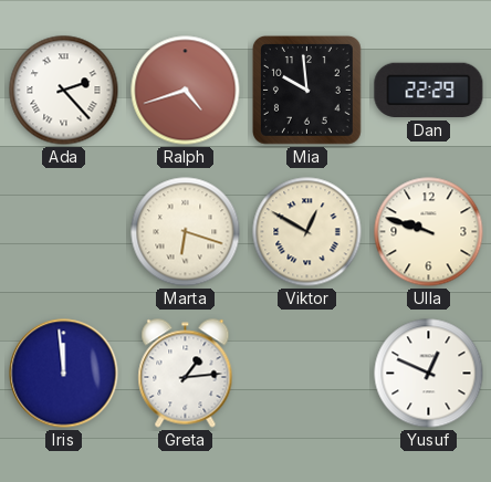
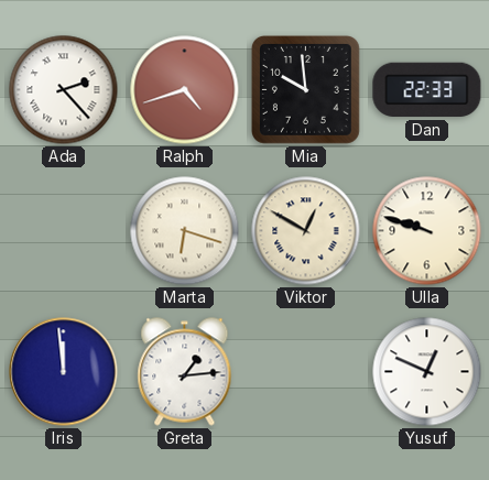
Dan: 22:29 -> 22:33 (427, 90)
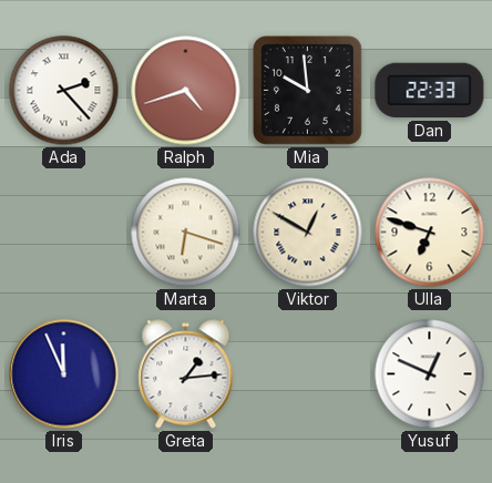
Ulla: 9:48 -> 6:48 (430, 233)
Iris: 11:59 -> 11:56 (64, 374)
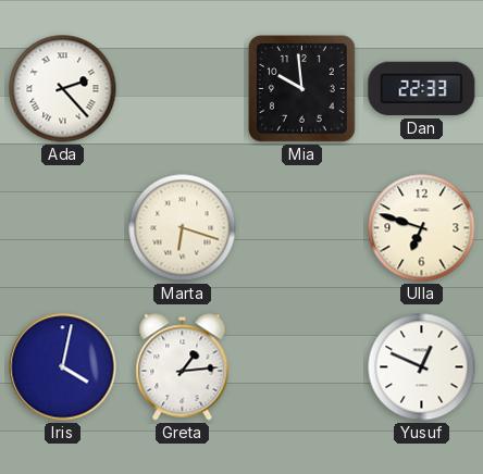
Ralph: 4:42 -> none (186, 91)
Viktor: 12:50 -> none (308, 233)
Iris: 11:56 -> 4:02 (63, 367)
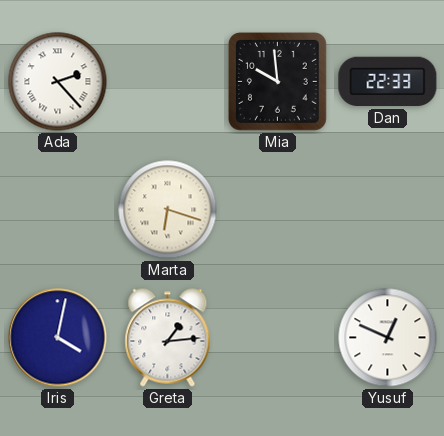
Ulla: 6:48 -> none (422, 228)
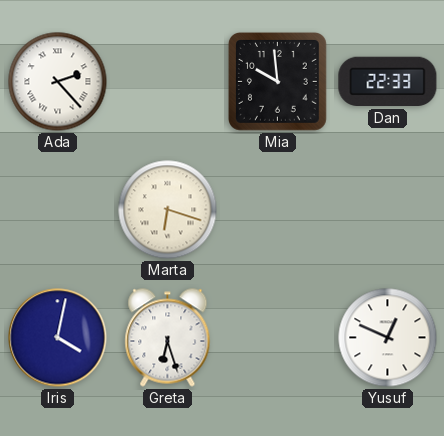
Greta: 1:14 -> 6:27 (168, 338)
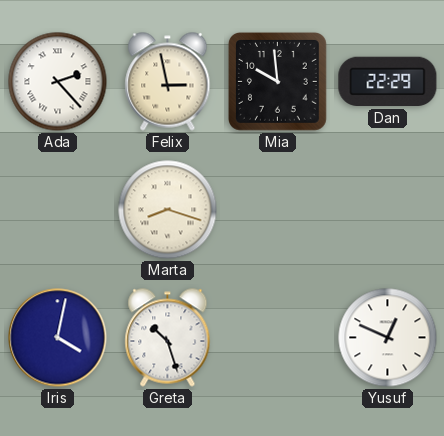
Felix: none -> 2:58 (168, 82)
Dan: 22:33 -> 22:29 (388, 82)
Marta: 6:18 -> 8:18 (168, 210)
Greta: 6:27 -> 10:27 (168, 338)
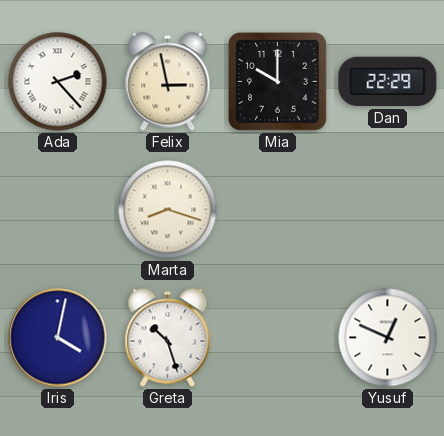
Mia: 9:59 -> 10:00 (278, 82)
